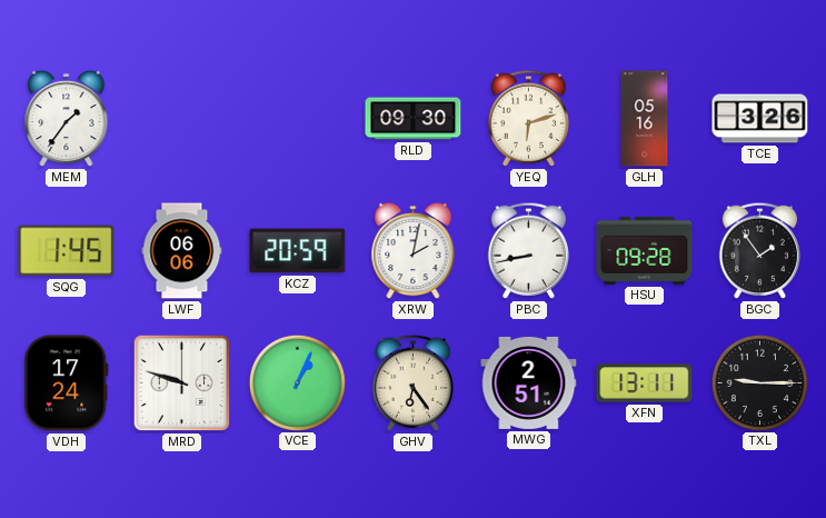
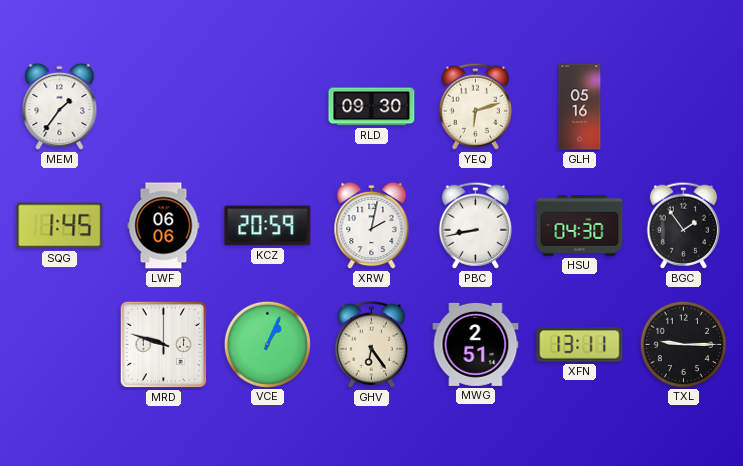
TCE: 3:26 -> none (760, 119)
HSU: 09:28 -> 04:30 (580, 225)
VDH: 17:24 -> none (67, 383)
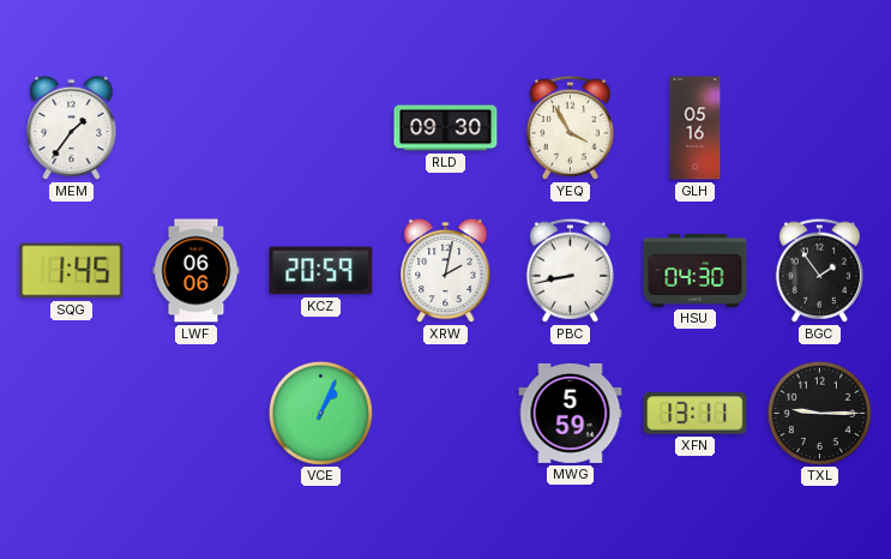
YEQ: 6:12 -> 3:55 (570, 127)
MRD: 9:48 -> none (164, 345)
GHV: 6:24 -> none (371, 344)
MWG: 2:51 -> 5:59 (571, 413)
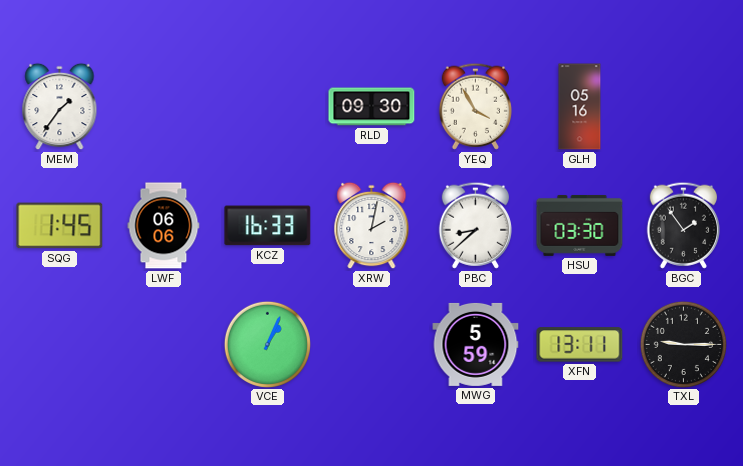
KCZ: 20:59 -> 16:33 (268, 226)
PBC: 8:43 -> 8:38 (475, 225)
HSU: 04:30 -> 03:30 (580, 225)
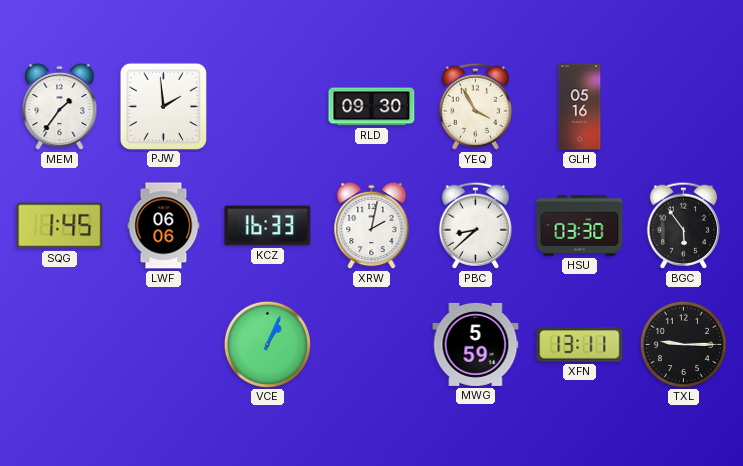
PJW: none -> 1:59 (163, 106)
BGC: 1:54 -> 5:54 (683, 225)
